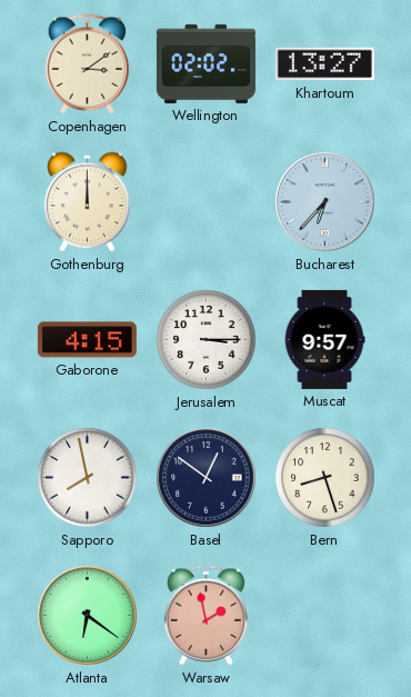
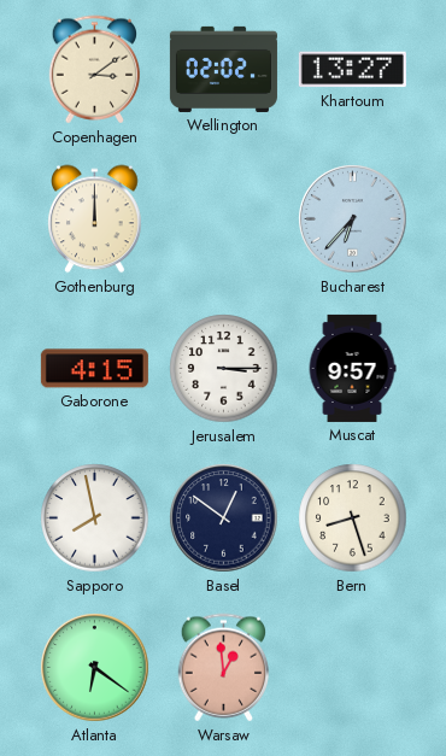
Warsaw: 1:58 -> 12:59 (224, 668)
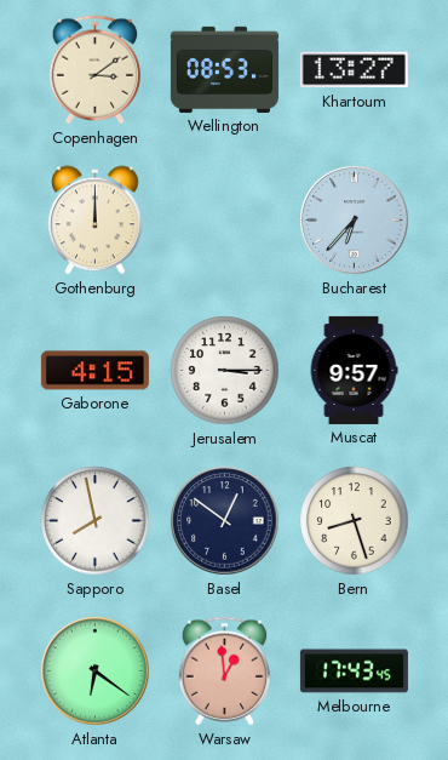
Wellington: 02:02 -> 08:53 (224, 69)
Melbourne: none -> 17:43 (354, 672)
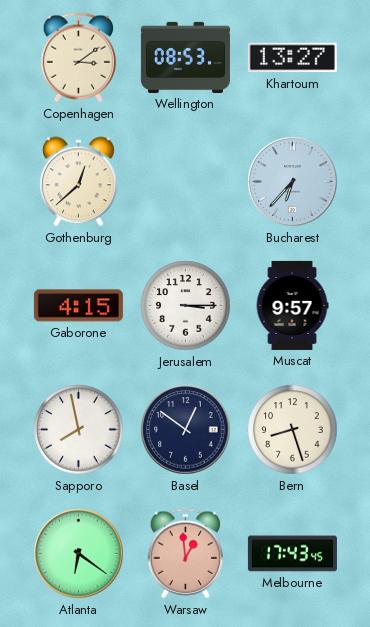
Gothenburg: 12:00 -> 12:38 (79, 182)
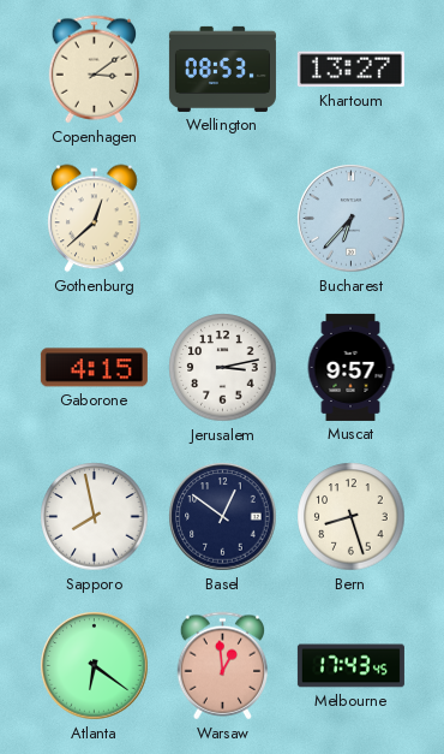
Jerusalem: 3:15 -> 3:13 (223, 368)
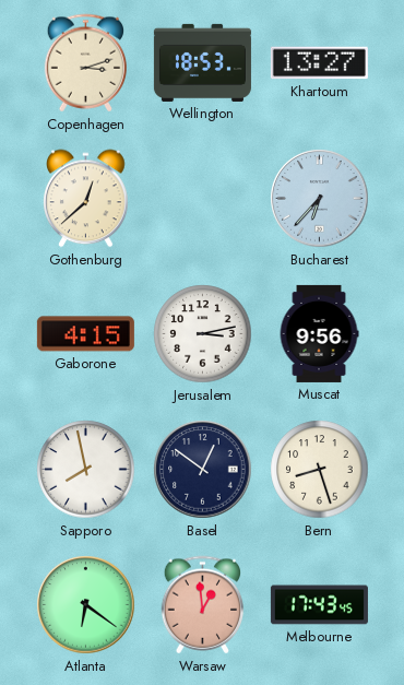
Copenhagen: 3:09 -> 3:12 (86, 63)
Wellington: 08:53 -> 18:53 (202, 62)
Muscat: 9:57 -> 9:56 (319, 333)
